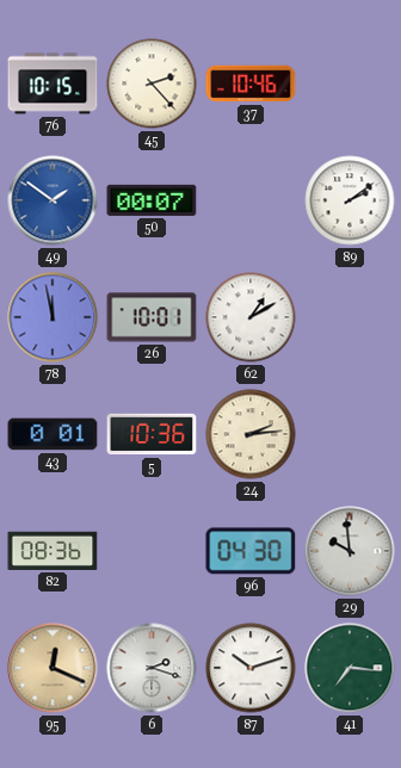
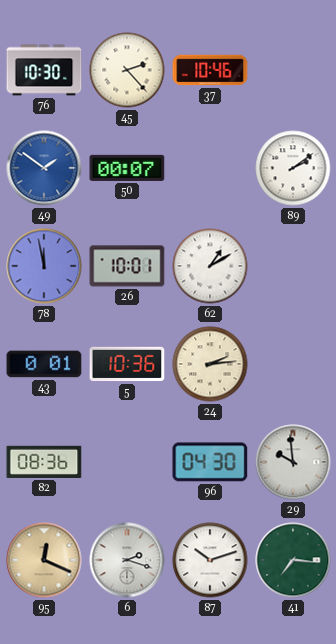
76: 10:15 -> 10:30 (44, 70)
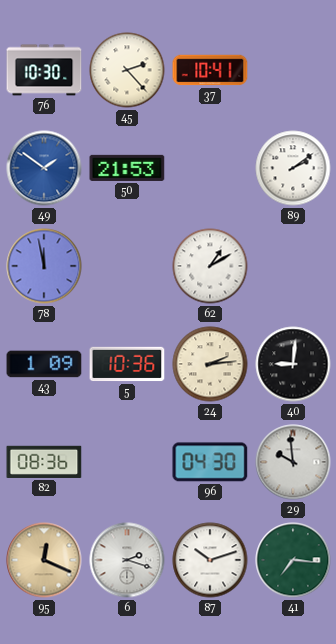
37: 10:46 -> 10:41 (210, 70)
50: 00:07 -> 21:53 (127, 168)
26: 10:01 -> none (127, 266)
43: 0:01 -> 1:09 (44, 364)
40: none -> 9:01 (293, 364)
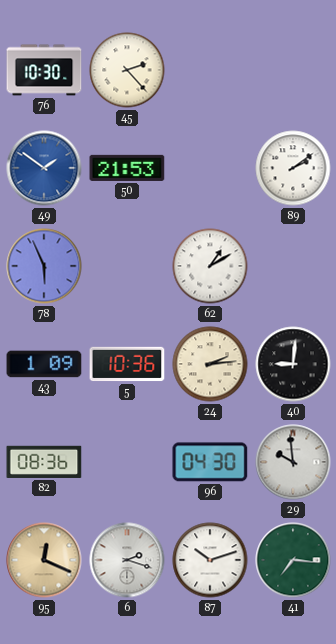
37: 10:41 -> none (210, 70)
78: 11:58 -> 5:56 (44, 266)
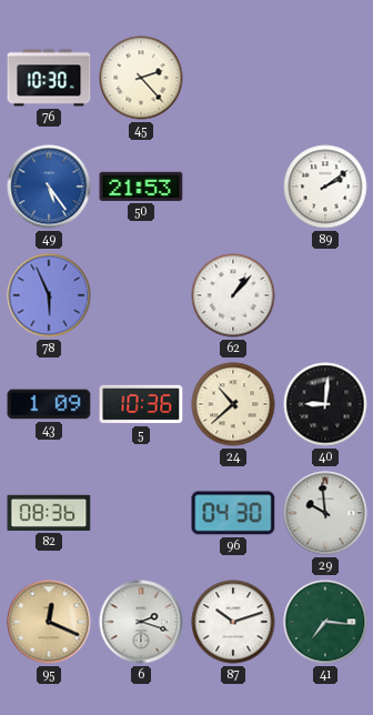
49: 1:51 -> 5:24 (49, 187)
62: 1:10 -> 1:07 (233, 295)
24: 2:14 -> 10:38 (233, 404)
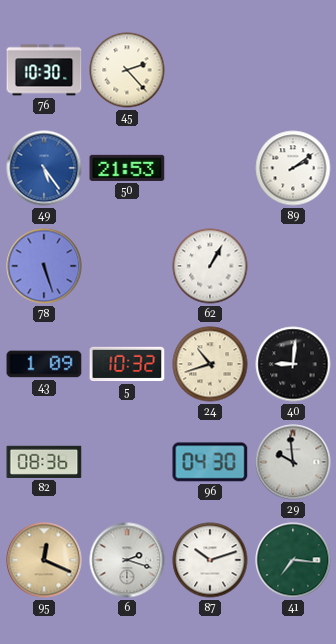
78: 5:56 -> 5:27 (44, 266)
62: 1:07 -> 1:05 (210, 266)
5: 10:36 -> 10:32 (127, 364)
24: 10:38 -> 10:42 (210, 364)
